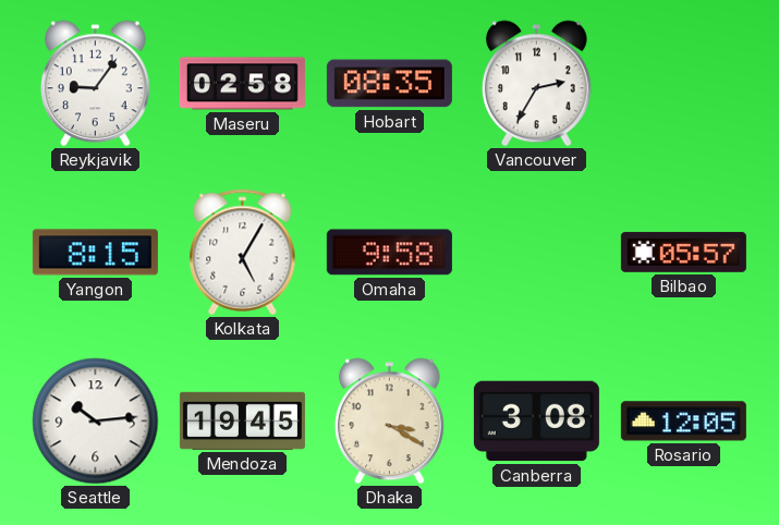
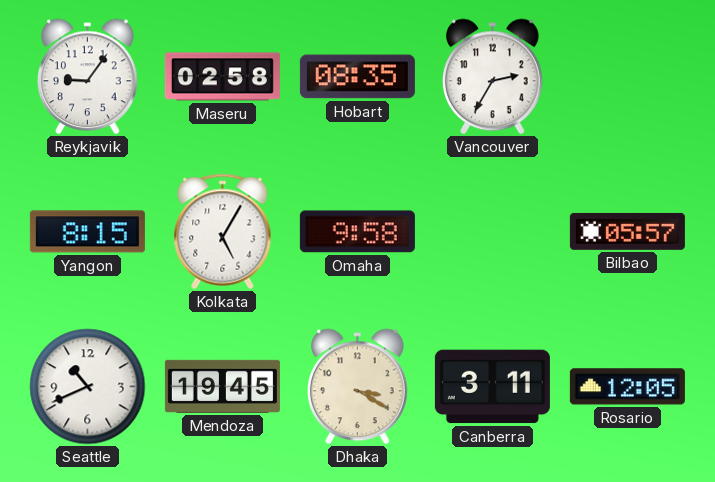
Seattle: 10:14 -> 10:41 (88, 387)
Canberra: 3:08 -> 3:11 (492, 387)
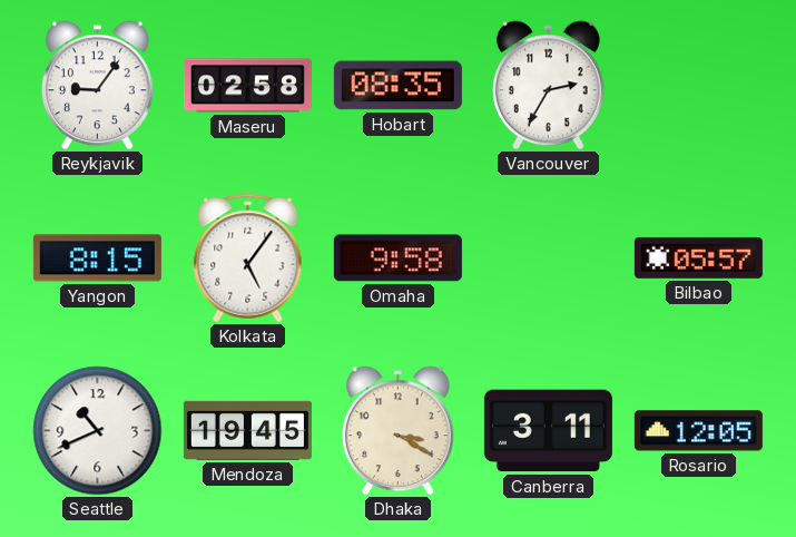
Kolkata: 5:05 -> 5:06 (248, 258)
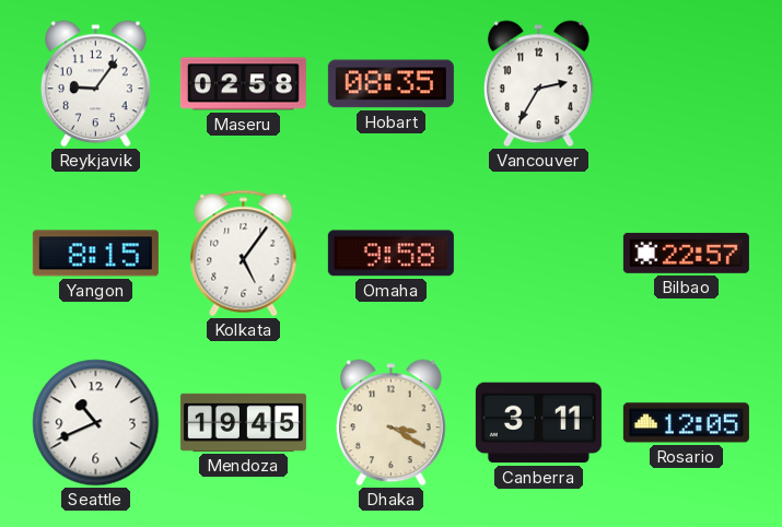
Bilbao: 05:57 -> 22:57 (686, 253)
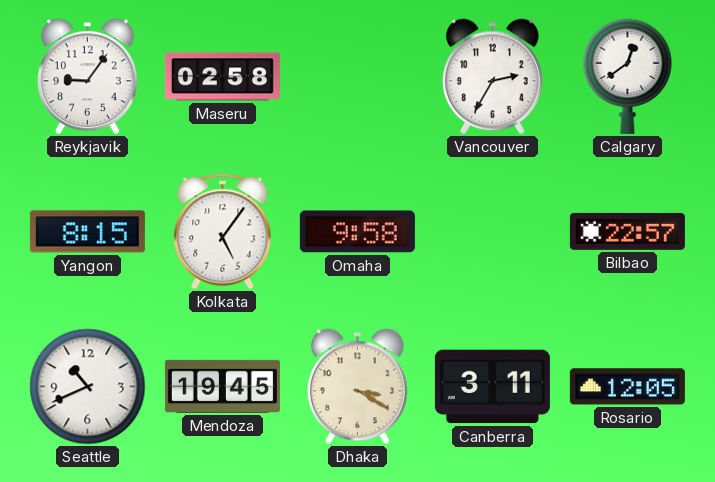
Hobart: 08:35 -> none (390, 84)
Calgary: none -> 12:39 (628, 76)
